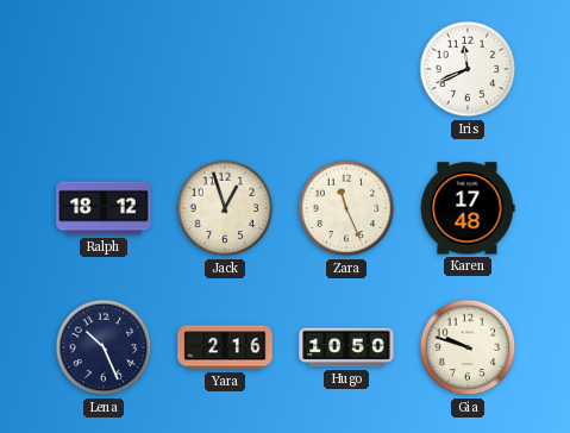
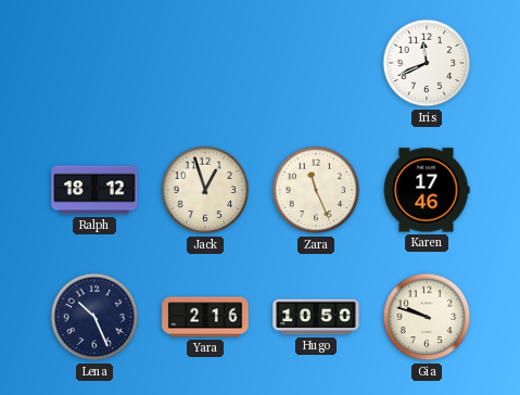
Karen: 17:48 -> 17:46 (427, 190)
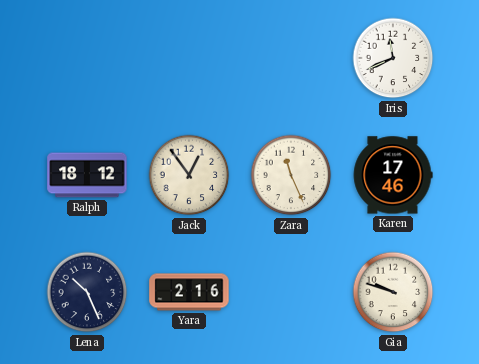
Jack: 12:57 -> 12:54 (189, 175)
Hugo: 10:50 -> none (316, 317)
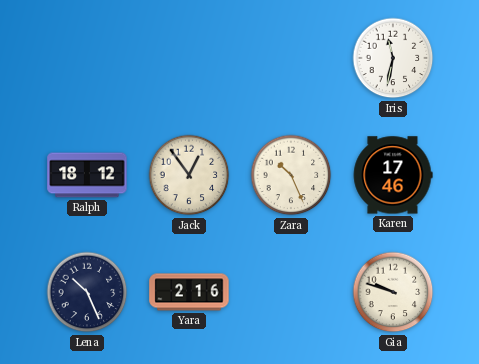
Iris: 11:41 -> 11:32 (393, 58)
Zara: 11:26 -> 10:26 (291, 175)
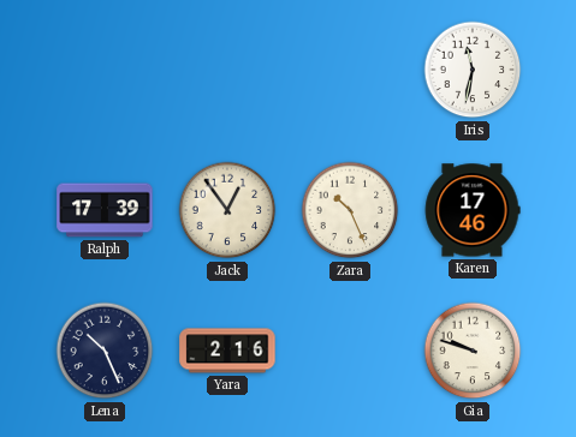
Ralph: 18:12 -> 17:39 (105, 210)
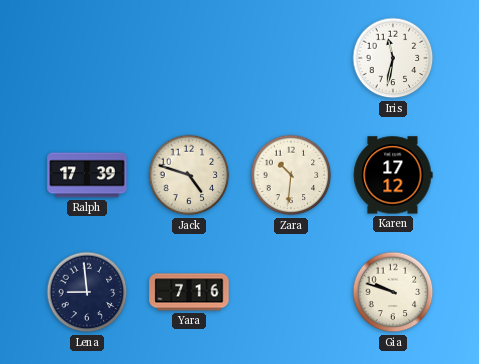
Jack: 12:54 -> 4:48 (189, 175)
Zara: 10:26 -> 10:31 (291, 175)
Karen: 17:46 -> 17:12 (393, 175)
Lena: 10:26 -> 8:59 (87, 292)
Yara: 2:16 -> 7:16 (189, 292)
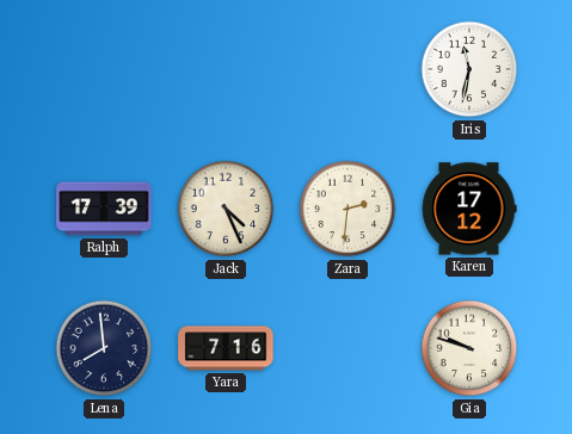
Jack: 4:48 -> 4:26 (226, 209)
Zara: 10:31 -> 2:31 (347, 209)
Lena: 8:59 -> 7:59 (104, 348)
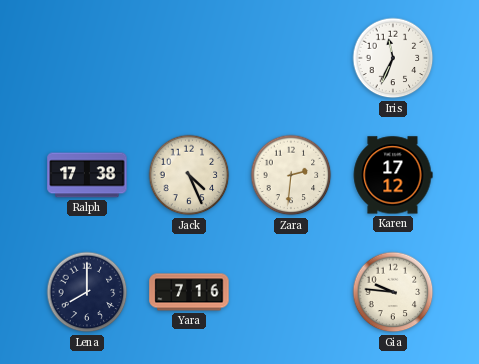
Iris: 11:32 -> 11:34 (393, 58)
Ralph: 17:39 -> 17:38 (87, 175)
Lena: 7:59 -> 8:00 (87, 292)
Gia: 9:48 -> 9:46 (393, 292)
